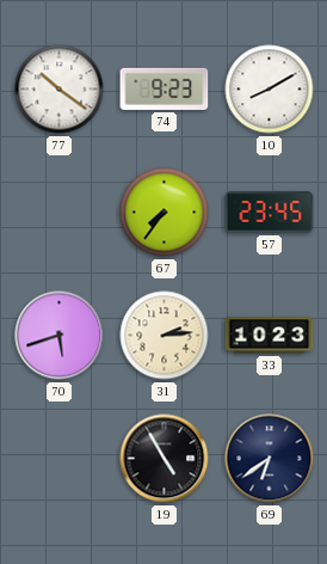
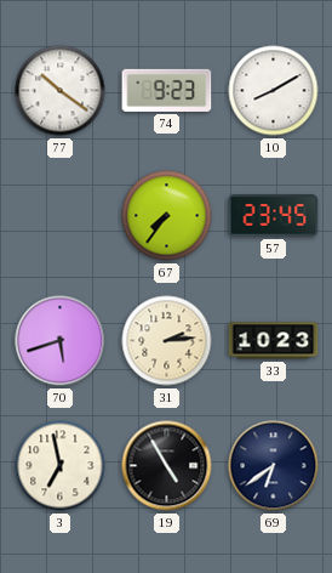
3: none -> 6:58 (61, 466)
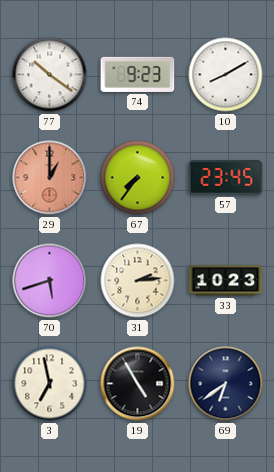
29: none -> 1:00 (50, 178)
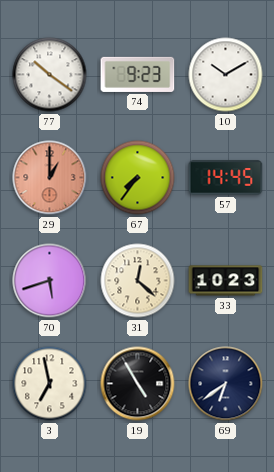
10: 8:10 -> 10:10 (226, 75)
57: 23:45 -> 14:45 (226, 178)
31: 2:14 -> 12:22 (138, 281)
